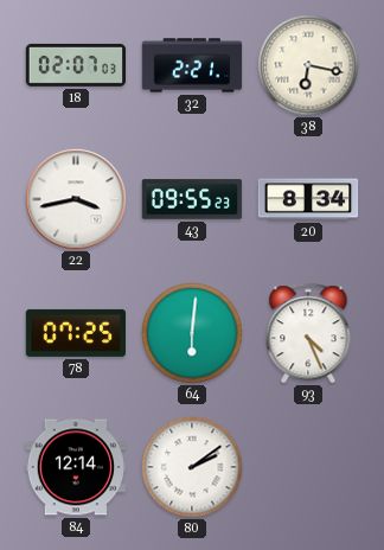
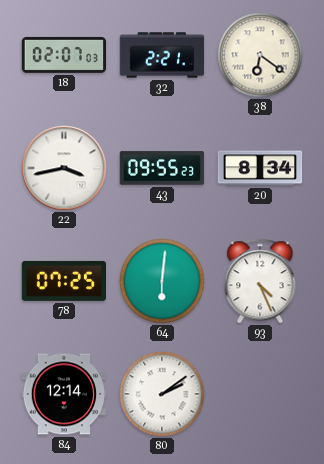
38: 6:17 -> 6:21 (260, 55)
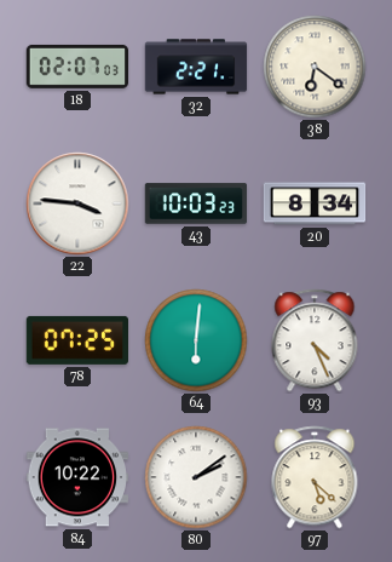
22: 3:43 -> 3:46 (77, 203)
43: 09:55 -> 10:03 (196, 203)
84: 12:14 -> 10:22 (77, 477)
97: none -> 5:22 (315, 477)
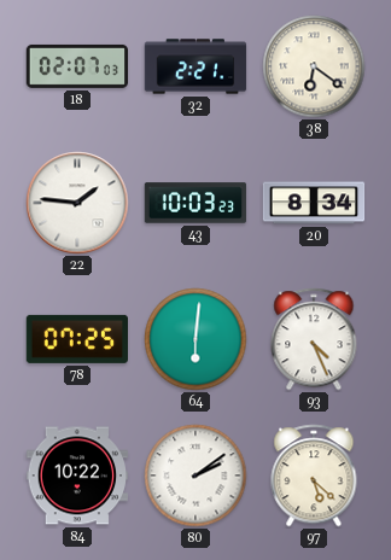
22: 3:46 -> 1:46 (77, 203)
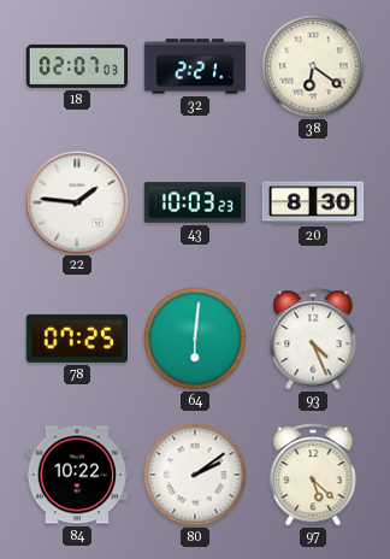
20: 8:34 -> 8:30 (313, 202)
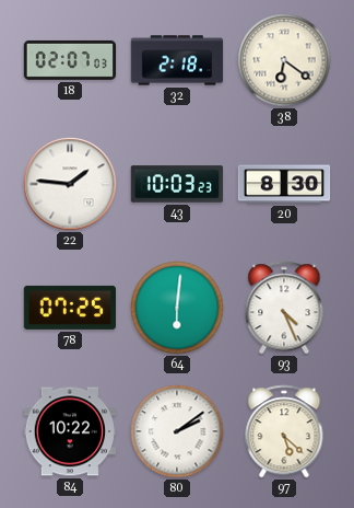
32: 2:21 -> 2:18 (177, 60)
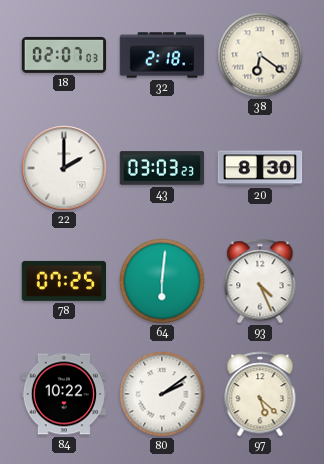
22: 1:46 -> 2:00 (64, 168)
43: 10:03 -> 03:03 (162, 168)
